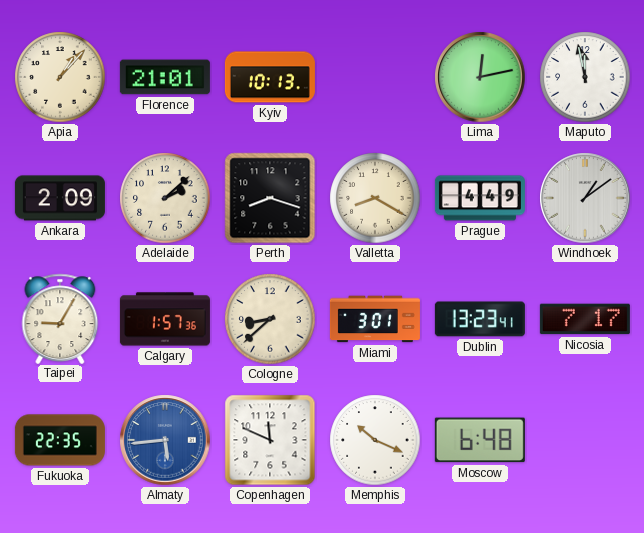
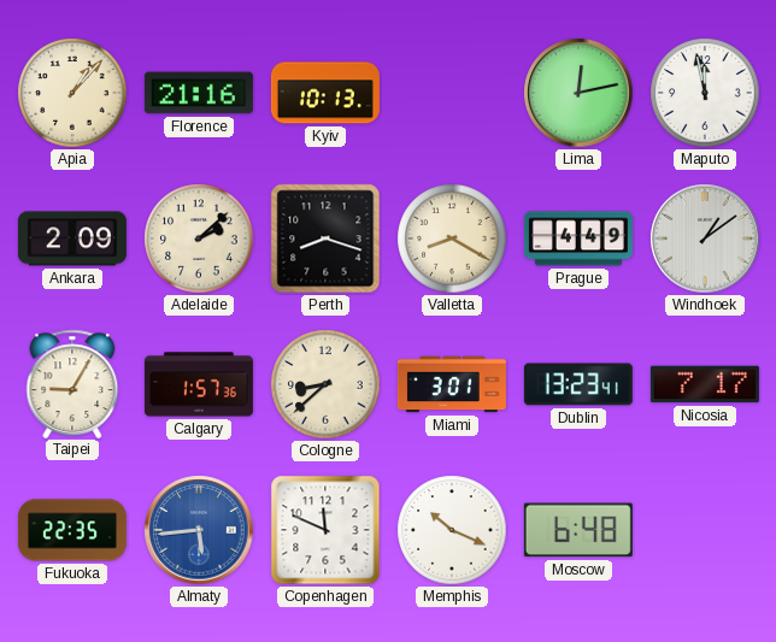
Florence: 21:01 -> 21:16 (199, 93)
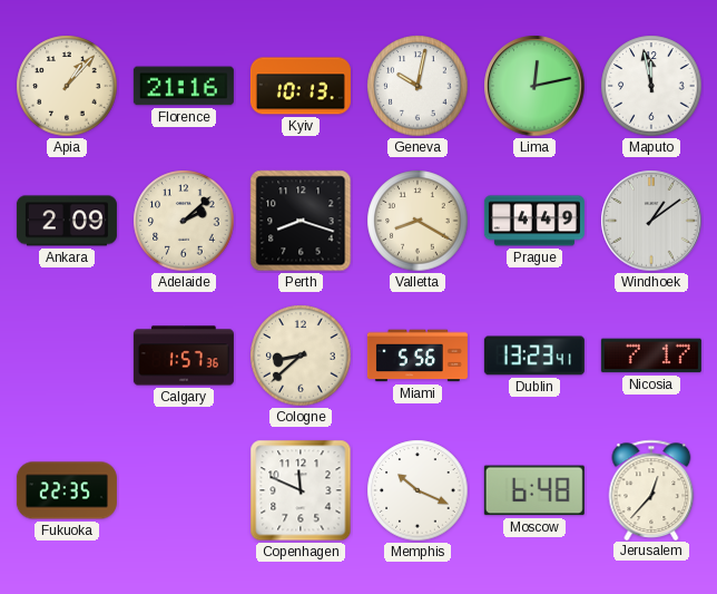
Geneva: none -> 10:02 (418, 86)
Taipei: 9:05 -> none (72, 383)
Miami: 3:01 -> 5:56 (418, 356)
Almaty: 5:44 -> none (199, 530)
Jerusalem: none -> 12:37 (651, 489)
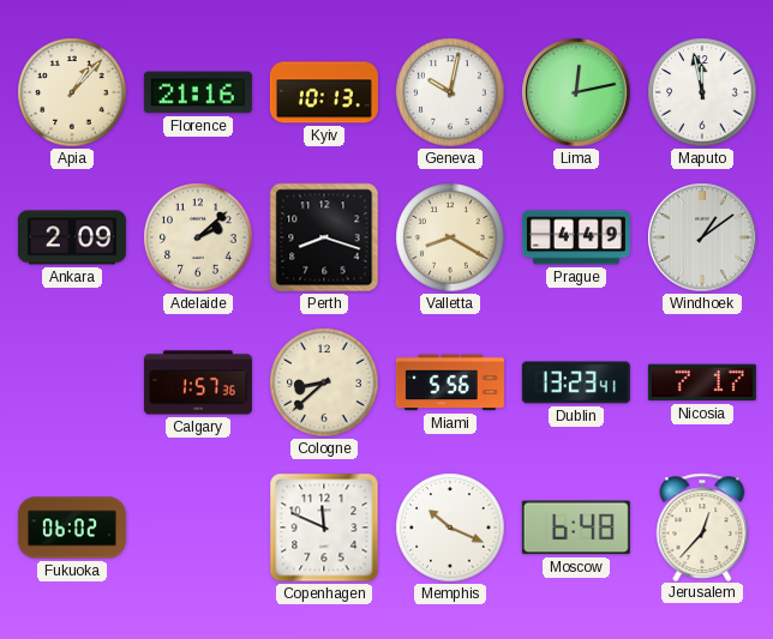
Fukuoka: 22:35 -> 06:02 (72, 528)
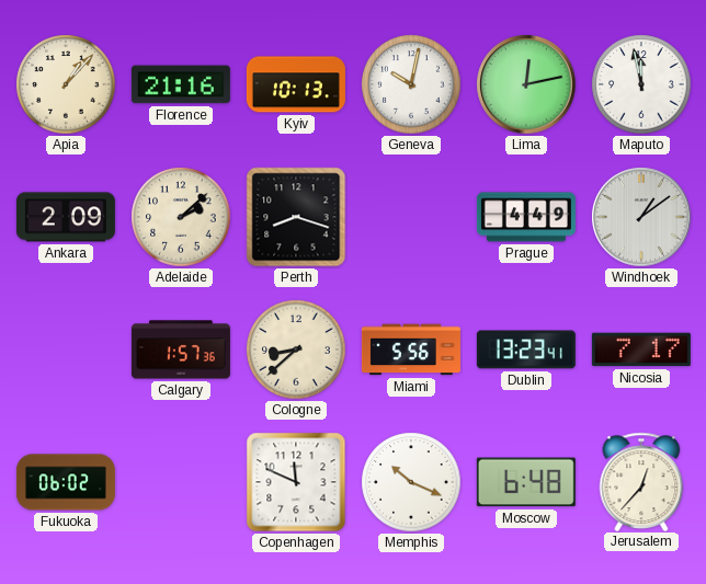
Valletta: 8:20 -> none (450, 237)
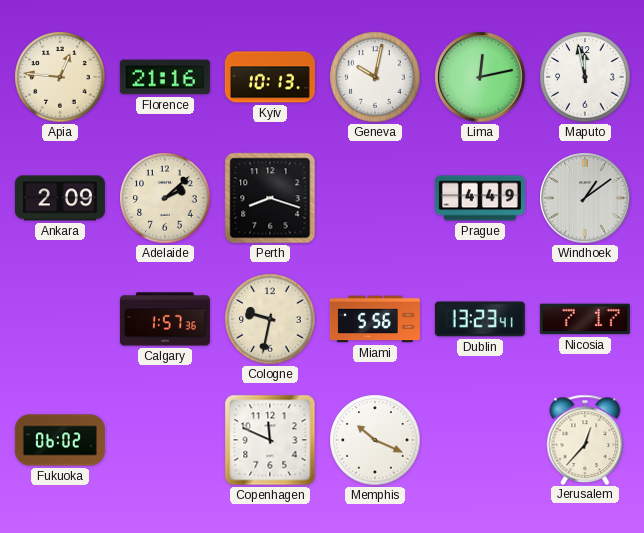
Apia: 1:07 -> 12:46 (60, 77)
Cologne: 8:38 -> 9:32 (270, 319)
Moscow: 6:48 -> none (526, 482)
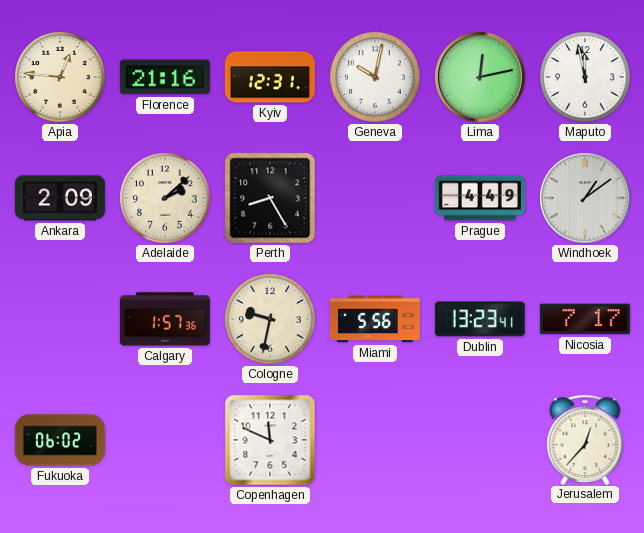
Kyiv: 10:13 -> 12:31 (270, 77)
Perth: 8:18 -> 8:25 (270, 198)
Memphis: 10:19 -> none (375, 440)
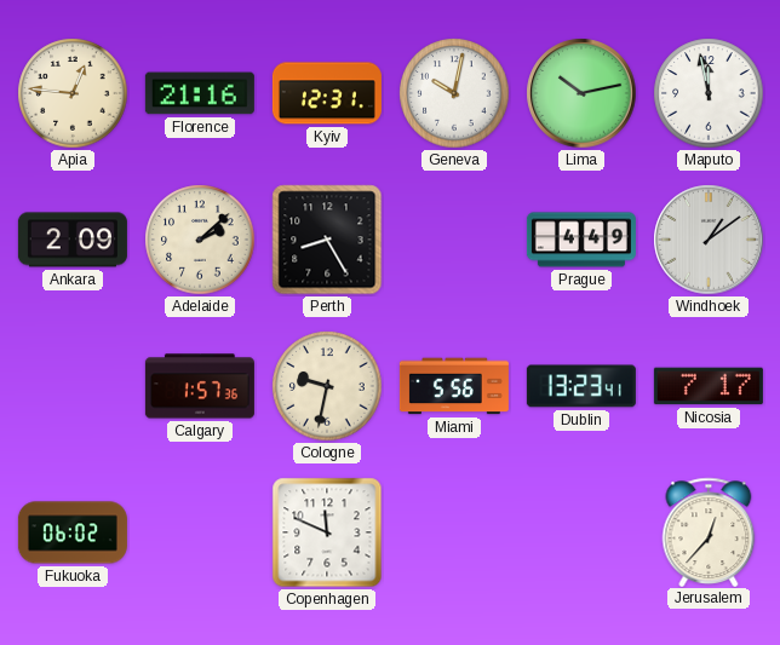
Lima: 12:13 -> 10:13 (581, 93)
